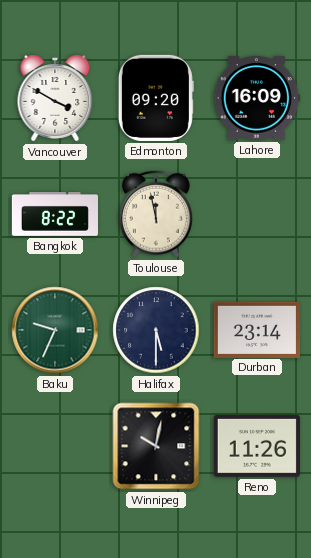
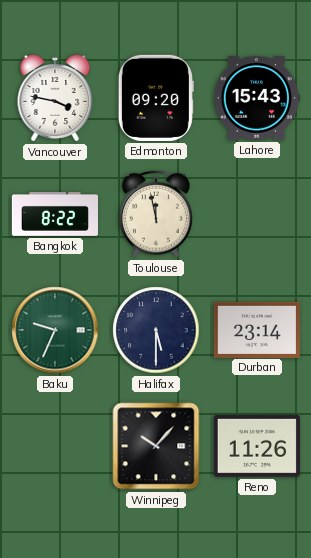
Vancouver: 3:50 -> 3:47 (55, 98)
Lahore: 16:09 -> 15:43 (257, 98)
Winnipeg: 10:02 -> 10:07 (156, 446)
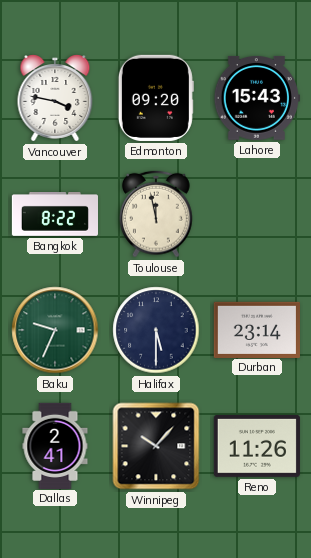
Dallas: none -> 2:41 (55, 445)
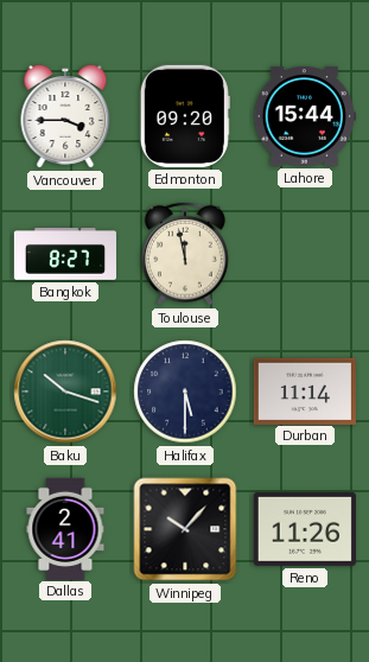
Vancouver: 3:47 -> 3:45 (65, 116)
Lahore: 15:43 -> 15:44 (305, 116)
Bangkok: 8:22 -> 8:27 (64, 255)
Baku: 9:34 -> 10:18 (65, 392)
Durban: 23:14 -> 11:14 (305, 390)
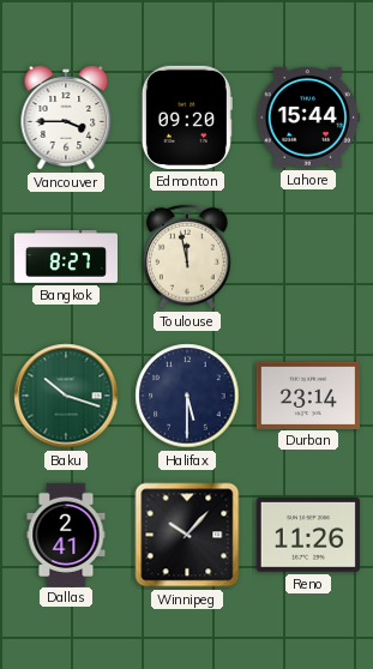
Durban: 11:14 -> 23:14 (308, 394)
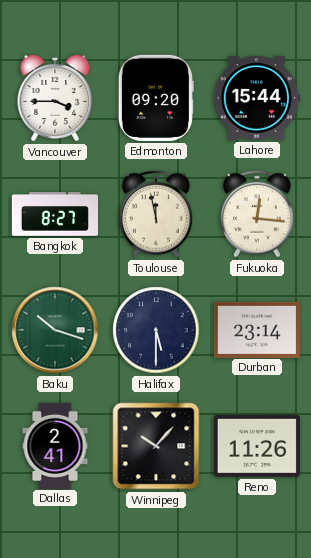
Fukuoka: none -> 12:16 (258, 214)
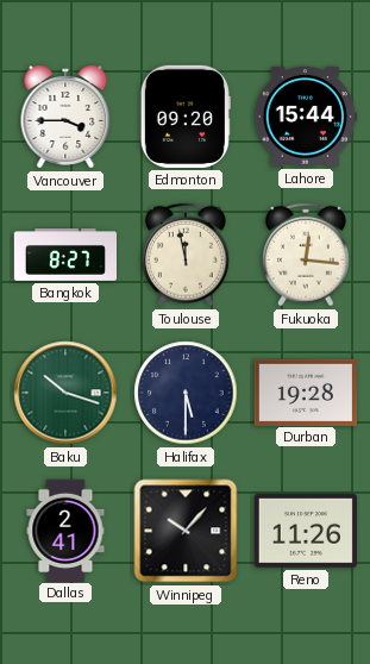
Durban: 23:14 -> 19:28 (306, 391)
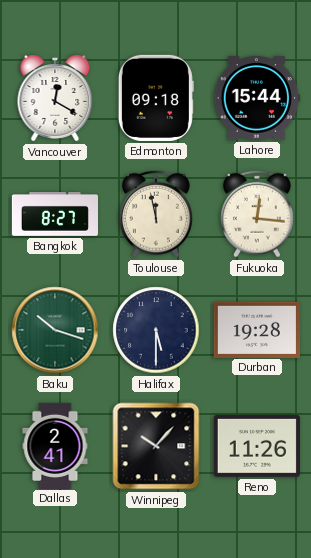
Vancouver: 3:45 -> 12:20 (55, 98)
Edmonton: 09:20 -> 09:18 (156, 98)
